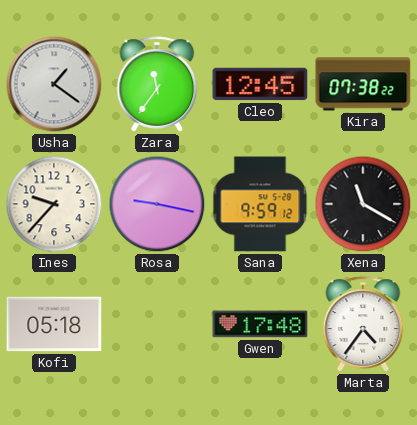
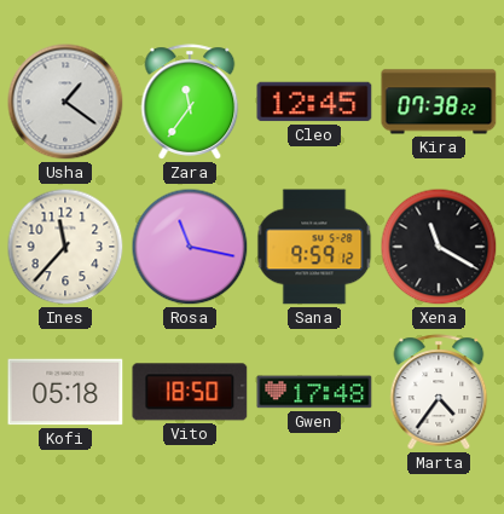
Ines: 9:37 -> 11:37 (65, 247)
Rosa: 9:17 -> 11:17 (190, 247)
Vito: none -> 18:50 (190, 392)
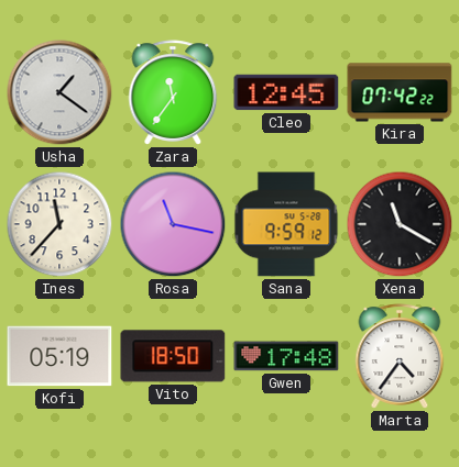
Kira: 07:38 -> 07:42 (400, 92)
Kofi: 05:18 -> 05:19 (59, 356)
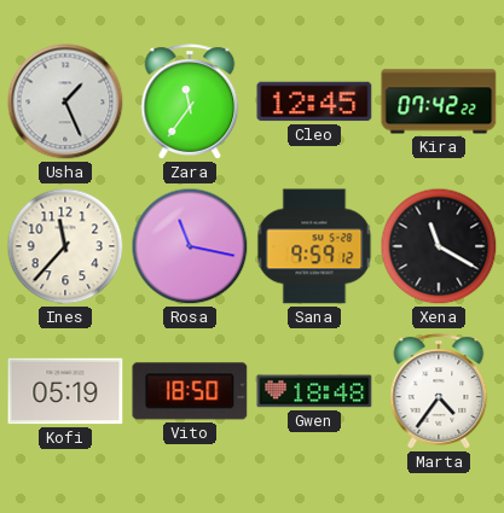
Usha: 1:21 -> 1:26 (65, 101)
Gwen: 17:48 -> 18:48 (314, 391)
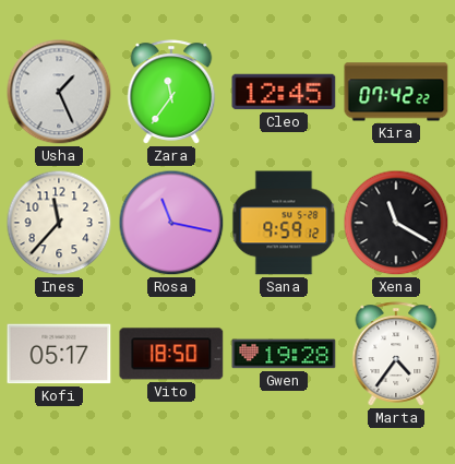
Kofi: 05:19 -> 05:17 (59, 354)
Gwen: 18:48 -> 19:28 (284, 354)
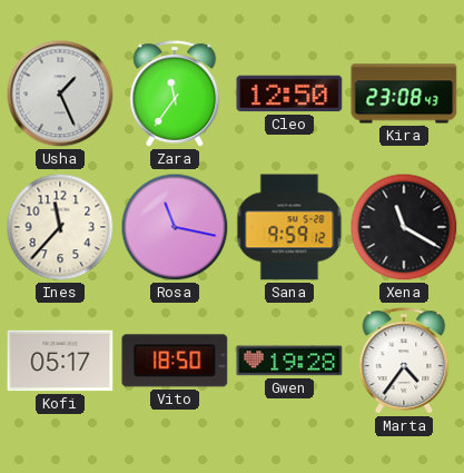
Cleo: 12:45 -> 12:50 (289, 93)
Kira: 07:42 -> 23:08 (404, 93)
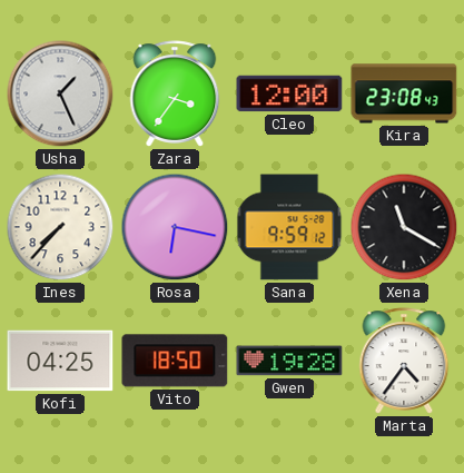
Zara: 11:36 -> 3:36 (175, 93)
Cleo: 12:50 -> 12:00 (289, 93)
Ines: 11:37 -> 7:37 (60, 227)
Rosa: 11:17 -> 6:17 (175, 227)
Kofi: 05:17 -> 04:25 (60, 361)
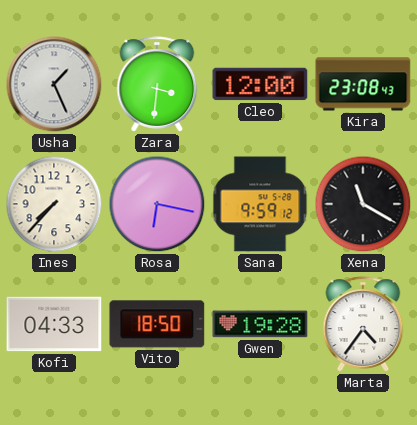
Zara: 3:36 -> 3:31 (157, 84)
Kofi: 04:25 -> 04:33 (54, 324)
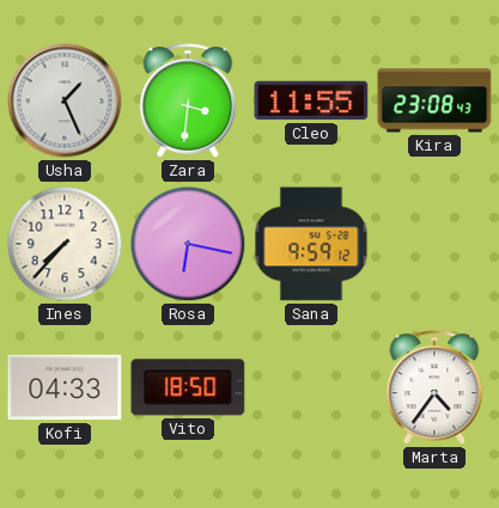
Cleo: 12:00 -> 11:55 (311, 100)
Xena: 11:20 -> none (363, 204)
Gwen: 19:28 -> none (260, 324)
